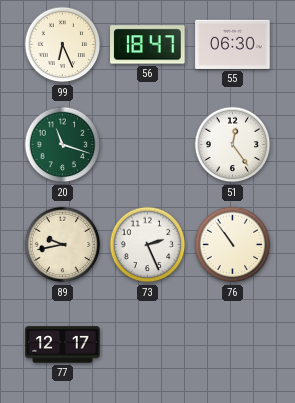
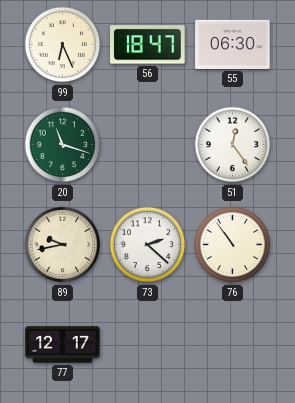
73: 2:26 -> 2:22 (148, 245)
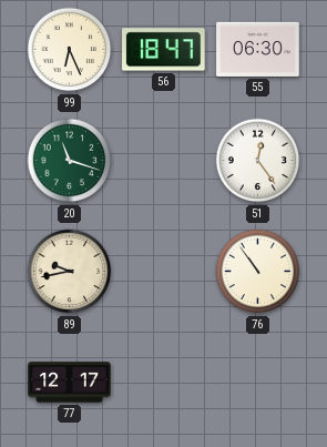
73: 2:22 -> none (148, 245)
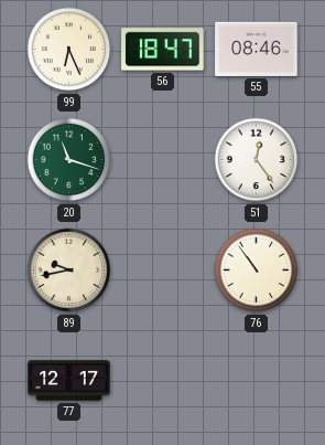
55: 06:30 -> 08:46 (257, 49)
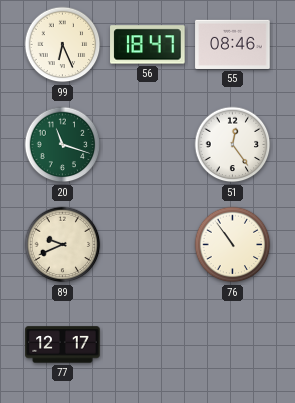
89: 9:43 -> 9:41 (63, 245)
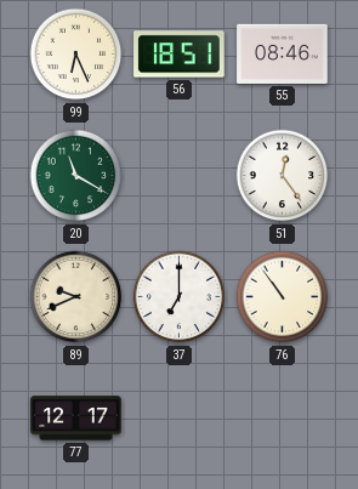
56: 18:47 -> 18:51 (180, 55)
20: 11:18 -> 11:20 (76, 176)
37: none -> 7:00 (180, 297)
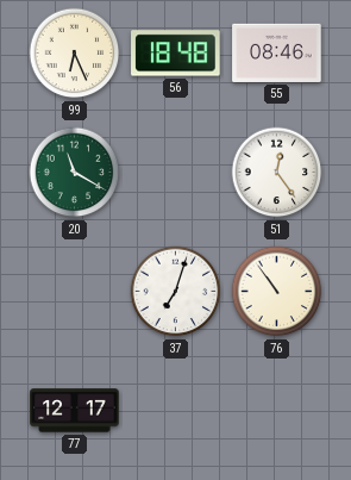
56: 18:51 -> 18:48 (176, 54)
89: 9:41 -> none (76, 297)
37: 7:00 -> 7:03 (176, 292)
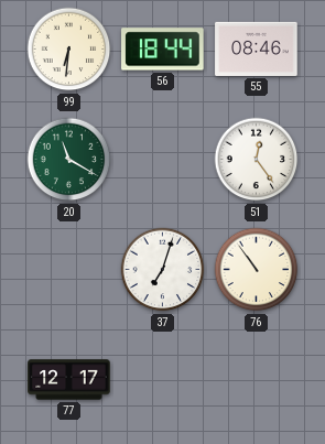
99: 6:26 -> 6:31 (69, 50)
56: 18:48 -> 18:44 (163, 50)
